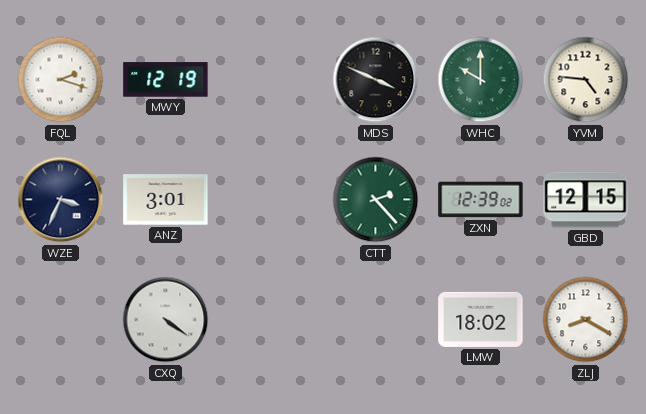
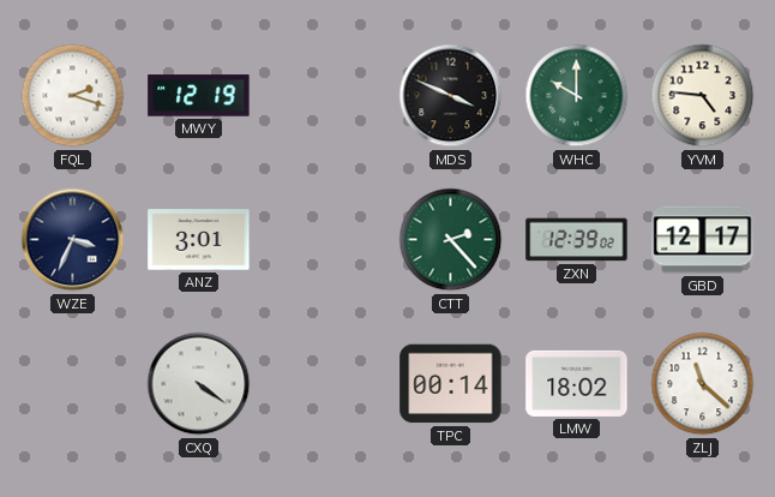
GBD: 12:15 -> 12:17 (703, 240)
TPC: none -> 00:14 (451, 384)
ZLJ: 8:20 -> 11:22 (703, 384)
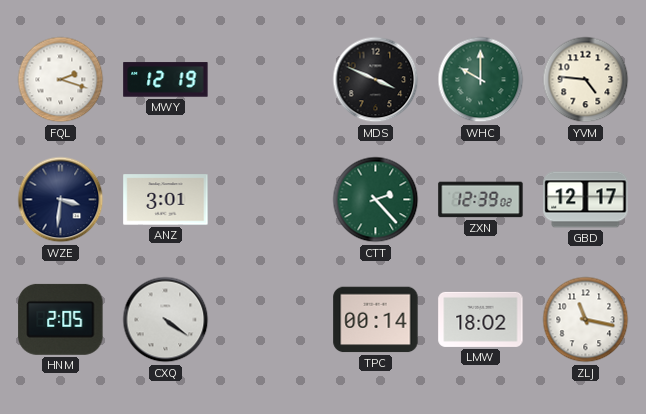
WZE: 3:34 -> 3:31 (61, 200)
HNM: none -> 2:05 (61, 319)
ZLJ: 11:22 -> 11:17 (586, 320)
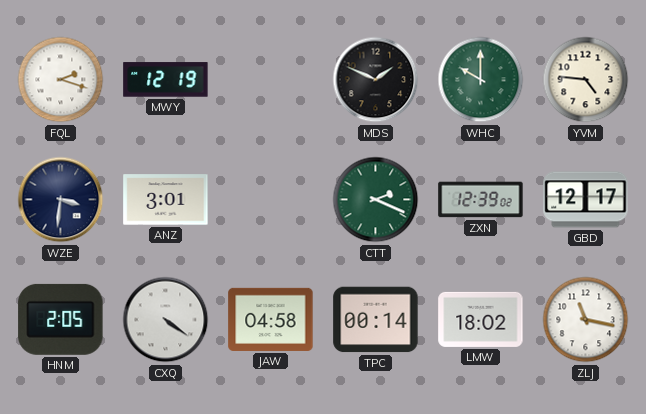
MDS: 3:49 -> 1:49 (376, 80)
CTT: 2:23 -> 2:19 (376, 200)
JAW: none -> 04:58 (271, 319)
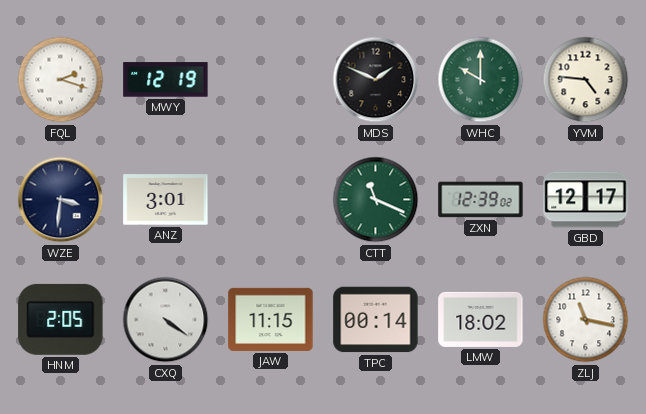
CTT: 2:19 -> 11:19 (376, 200)
JAW: 04:58 -> 11:15 (271, 319)
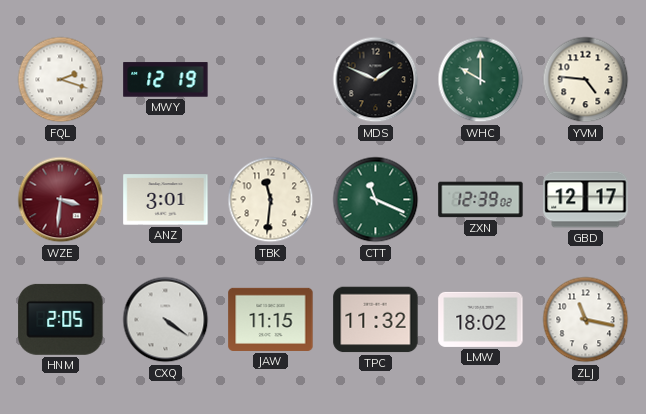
WZE dial: navy -> burgundy (61, 200)
TBK: none -> 11:31 (271, 200)
TPC: 00:14 -> 11:32 (376, 320)
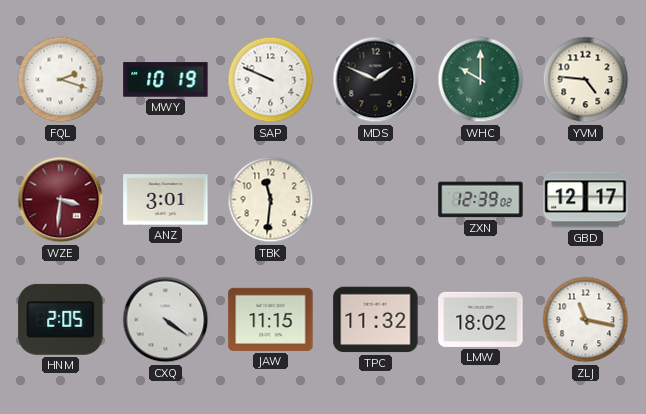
MWY: 12:19 -> 10:19 (166, 80)
SAP: none -> 9:49 (271, 80)
CTT: 11:19 -> none (376, 200)
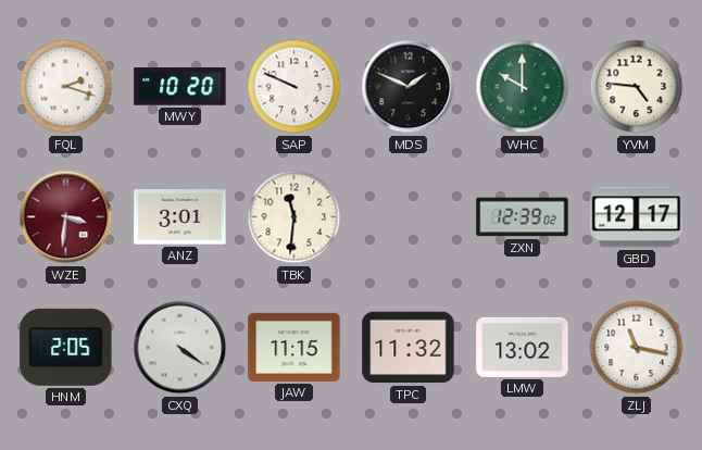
MWY: 10:19 -> 10:20 (180, 87)
LMW: 18:02 -> 13:02 (523, 347)
